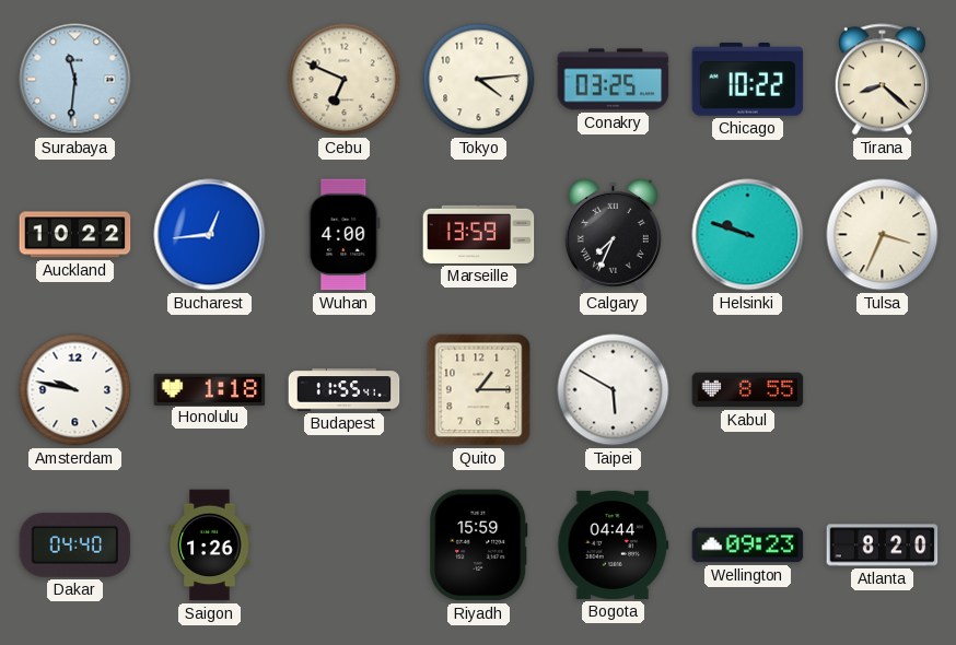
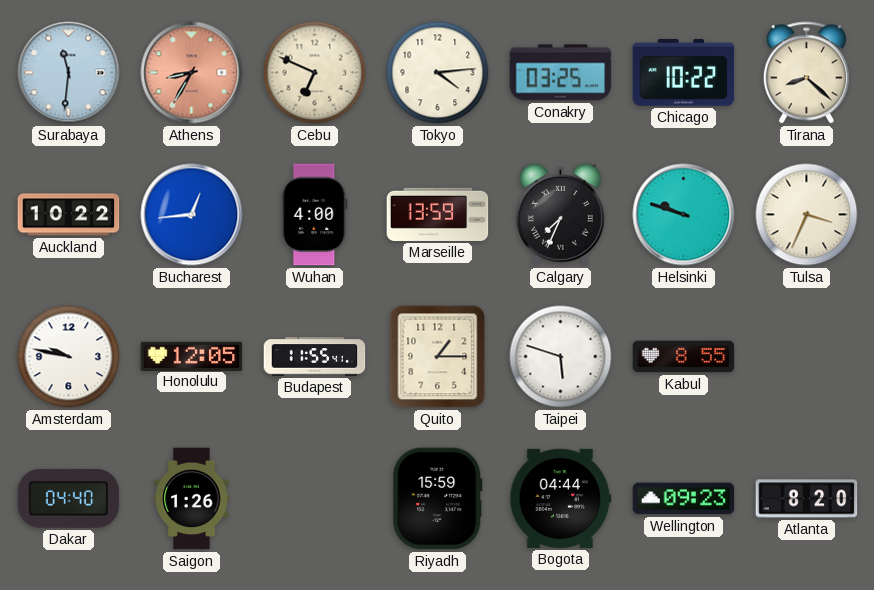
Athens: none -> 8:35 (192, 73)
Honolulu: 1:18 -> 12:05 (192, 356)
Taipei: 5:50 -> 5:48 (561, 357)
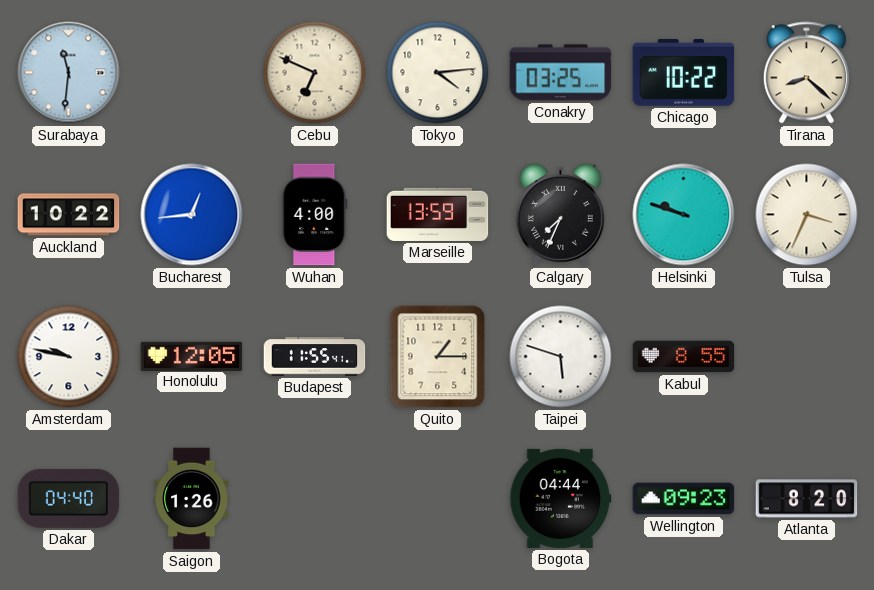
Athens: 8:35 -> none (192, 73)
Riyadh: 15:59 -> none (438, 499)
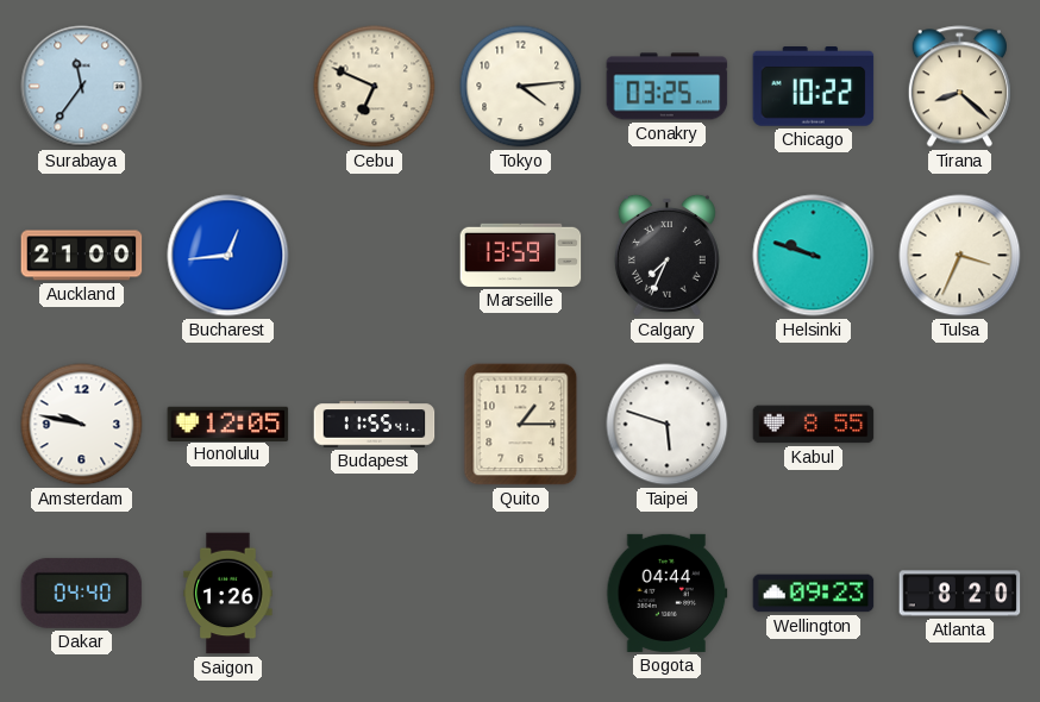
Surabaya: 11:31 -> 11:36 (82, 87)
Auckland: 10:22 -> 21:00 (82, 256)
Wuhan: 4:00 -> none (315, 215)
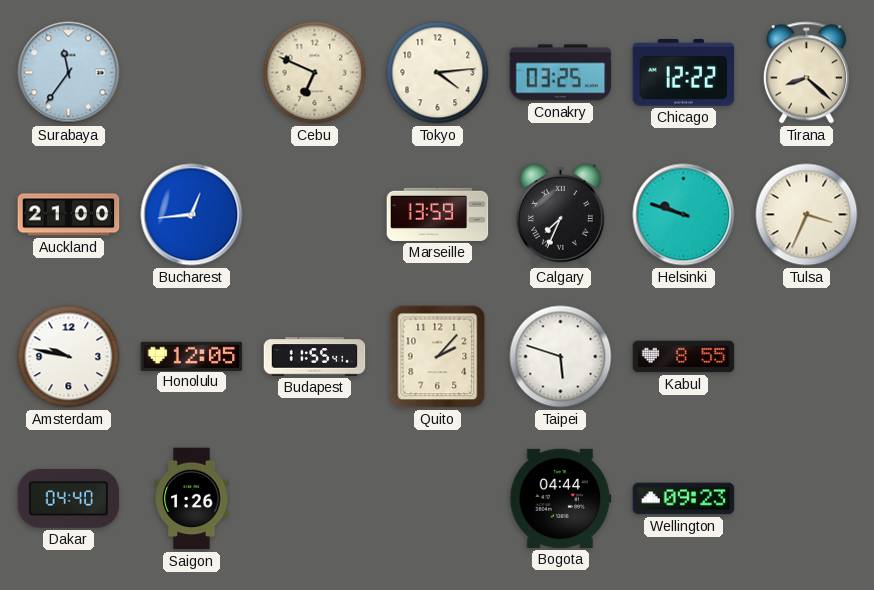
Chicago: 10:22 -> 12:22 (684, 73)
Quito: 1:15 -> 2:07 (438, 357)
Atlanta: 8:20 -> none (960, 594)
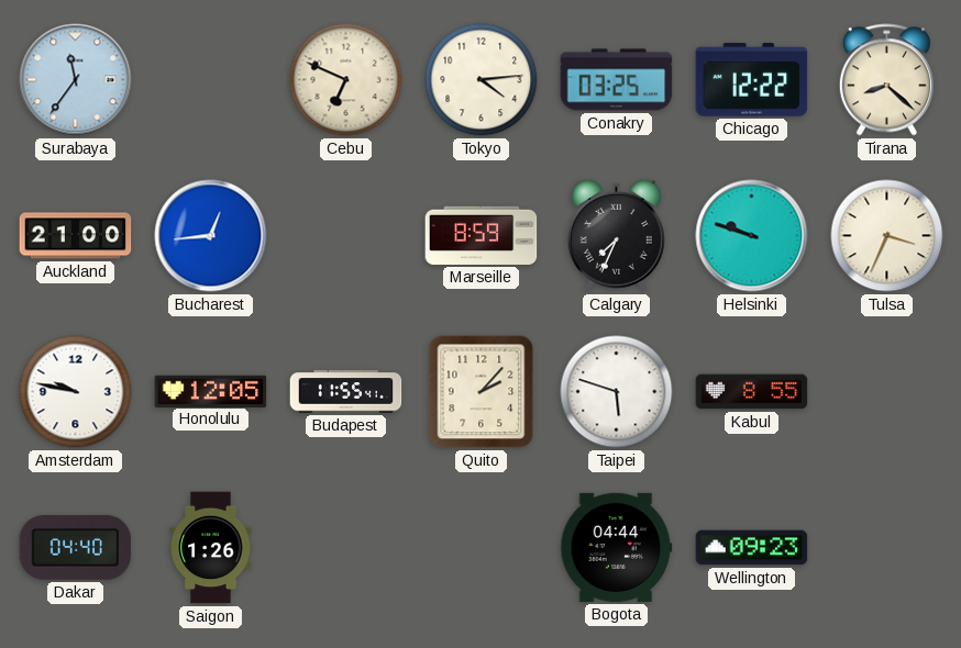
Marseille: 13:59 -> 8:59 (482, 235)
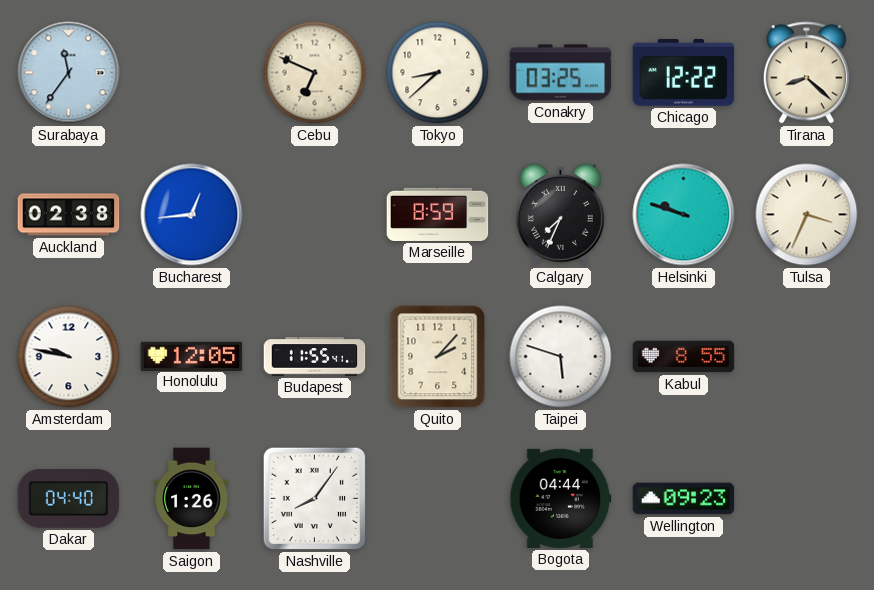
Tokyo: 4:14 -> 8:38 (438, 73)
Auckland: 21:00 -> 02:38 (69, 215)
Nashville: none -> 8:06 (314, 498)
